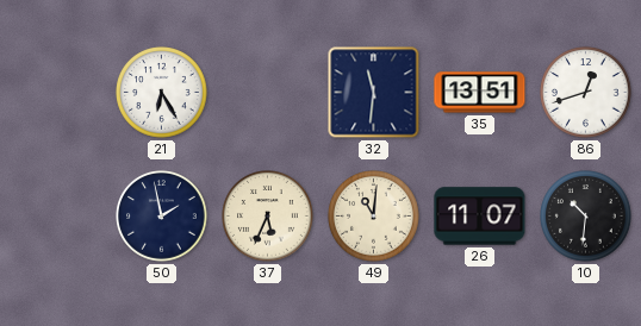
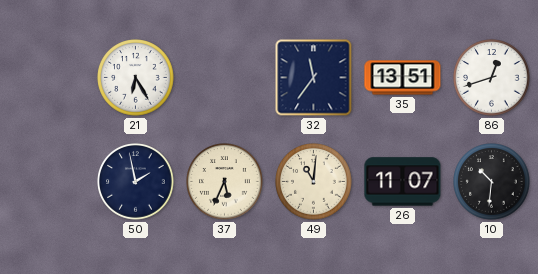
32: 11:31 -> 11:36 (314, 78)
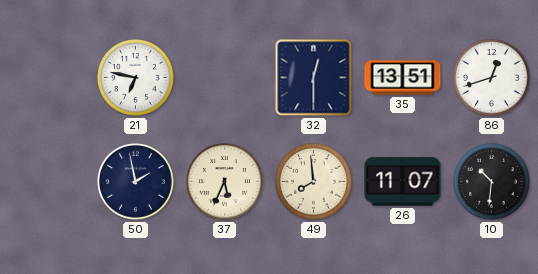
21: 6:25 -> 6:47 (136, 78)
32: 11:36 -> 12:30 (314, 78)
49: 11:01 -> 7:59 (314, 182)
